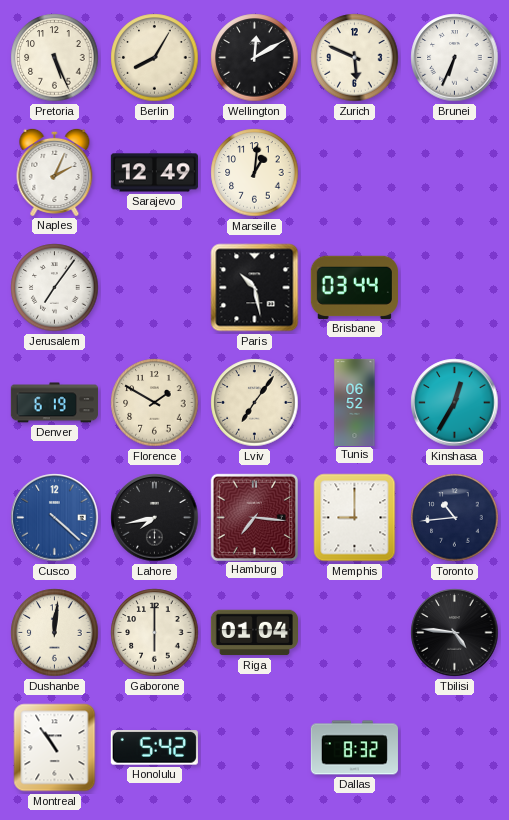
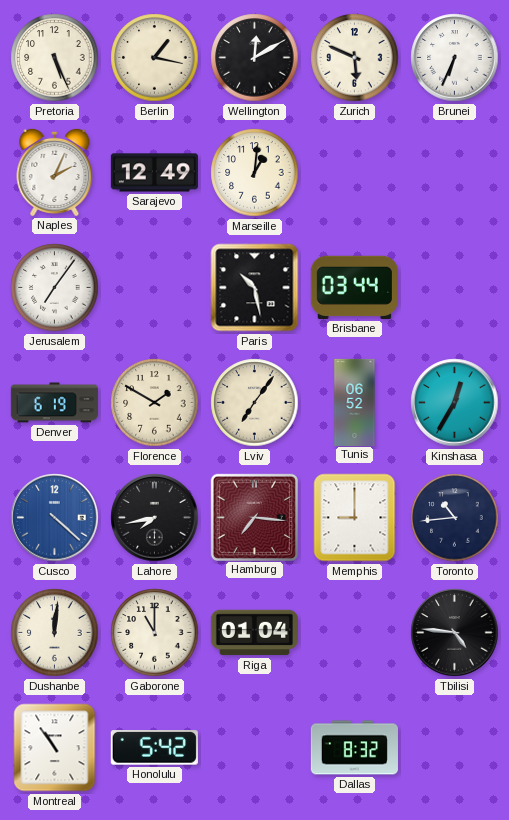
Berlin: 8:05 -> 1:17 (155, 58)
Gaborone: 6:00 -> 11:00 (155, 633)
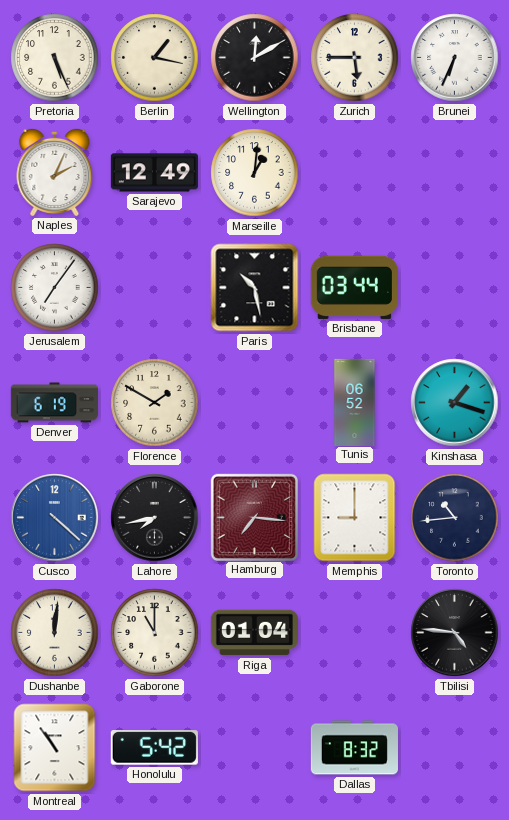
Zurich: 5:49 -> 5:45 (355, 58)
Lviv: 7:06 -> none (255, 403)
Kinshasa: 12:35 -> 1:18 (455, 403)
